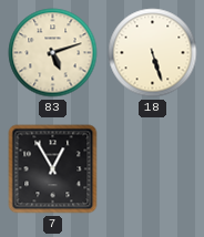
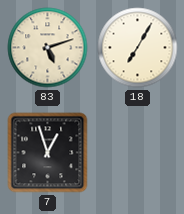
18: 5:27 -> 7:05 (138, 48)
7: 12:55 -> 12:57 (48, 153)
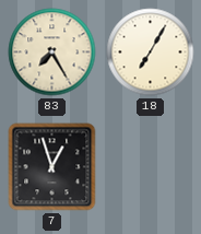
83: 5:12 -> 7:25 (52, 52)
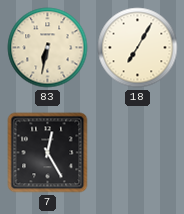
83: 7:25 -> 6:32 (48, 48)
7: 12:57 -> 12:25 (48, 153)
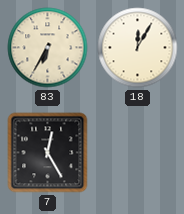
83: 6:32 -> 6:35 (48, 48)
18: 7:05 -> 12:05 (138, 48)
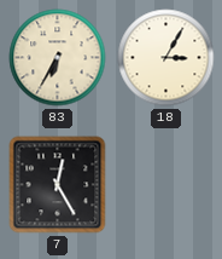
18: 12:05 -> 3:05 (166, 58)
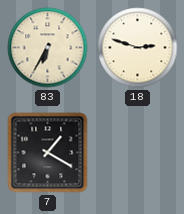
18: 3:05 -> 2:48 (138, 48)
7: 12:25 -> 1:20 (48, 153)
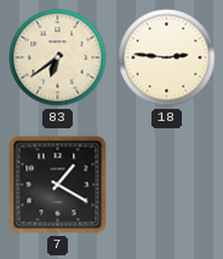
83: 6:35 -> 6:39 (58, 58)
18: 2:48 -> 2:46 (167, 58)
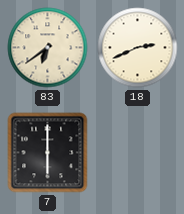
18: 2:46 -> 2:41 (138, 48)
7: 1:20 -> 6:00 (48, 153)
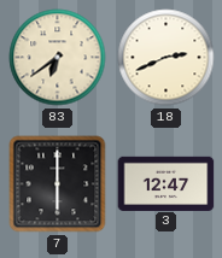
3: none -> 12:47 (166, 183)
